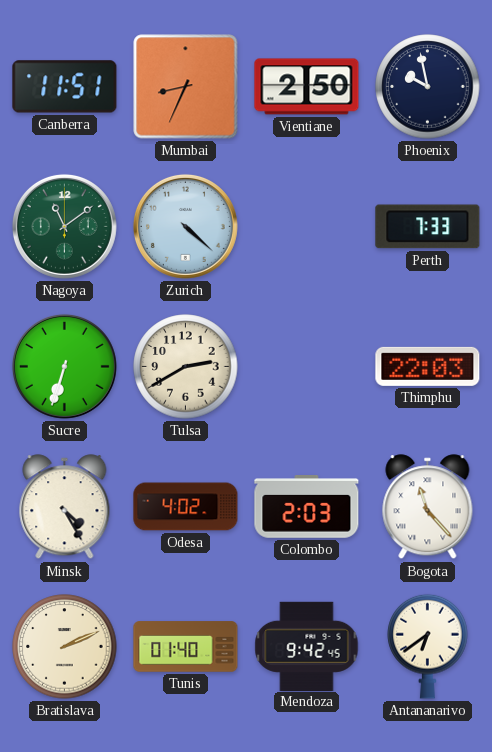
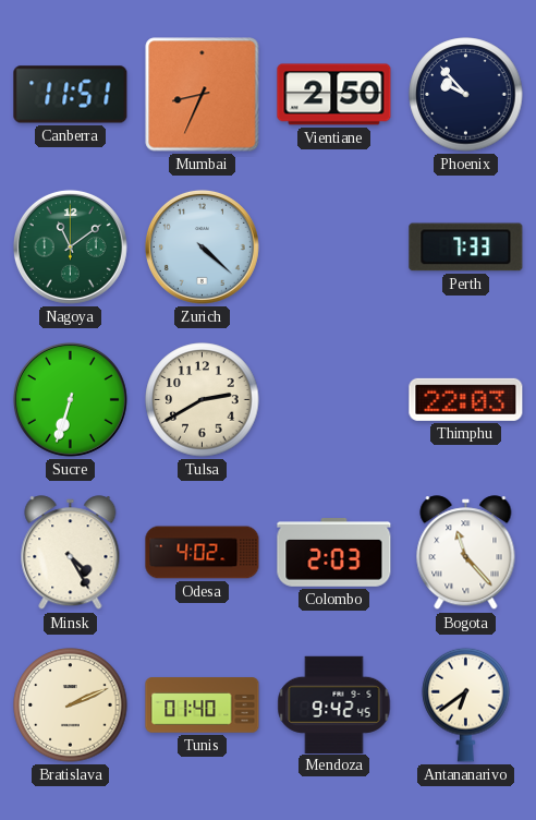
Phoenix: 9:58 -> 9:53 (466, 95)
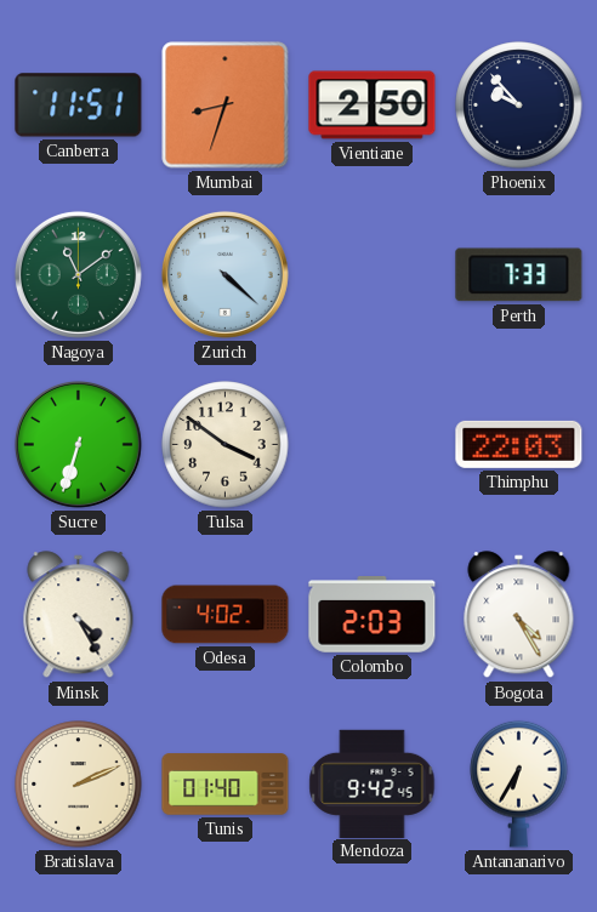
Mumbai: 8:34 -> 8:33 (226, 106)
Tulsa: 2:40 -> 3:51 (226, 445)
Bogota: 11:23 -> 4:25 (519, 615)
Antananarivo: 6:39 -> 6:35 (519, 783)
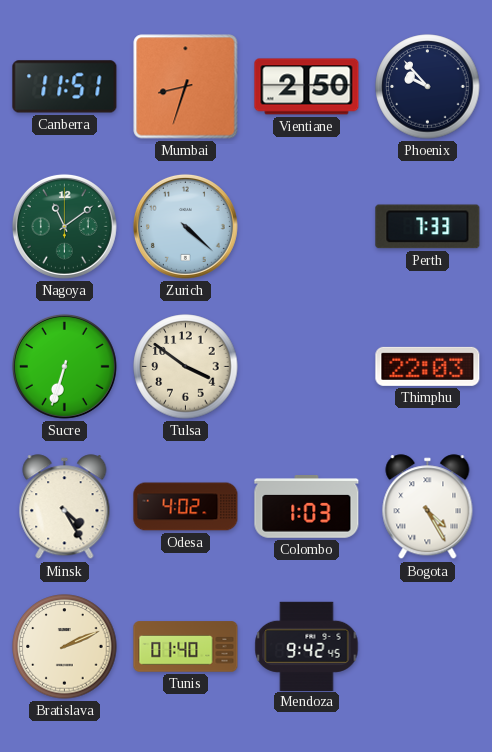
Colombo: 2:03 -> 1:03 (307, 507)
Antananarivo: 6:35 -> none (519, 783)
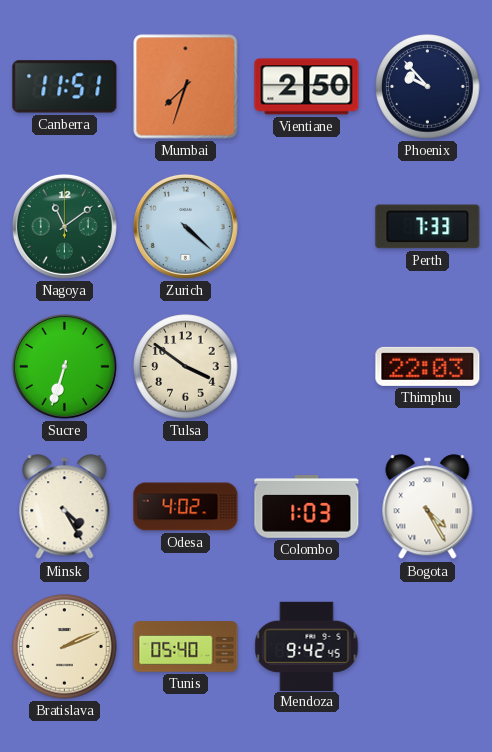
Mumbai: 8:33 -> 7:33 (186, 87)
Tunis: 01:40 -> 05:40 (186, 647)
